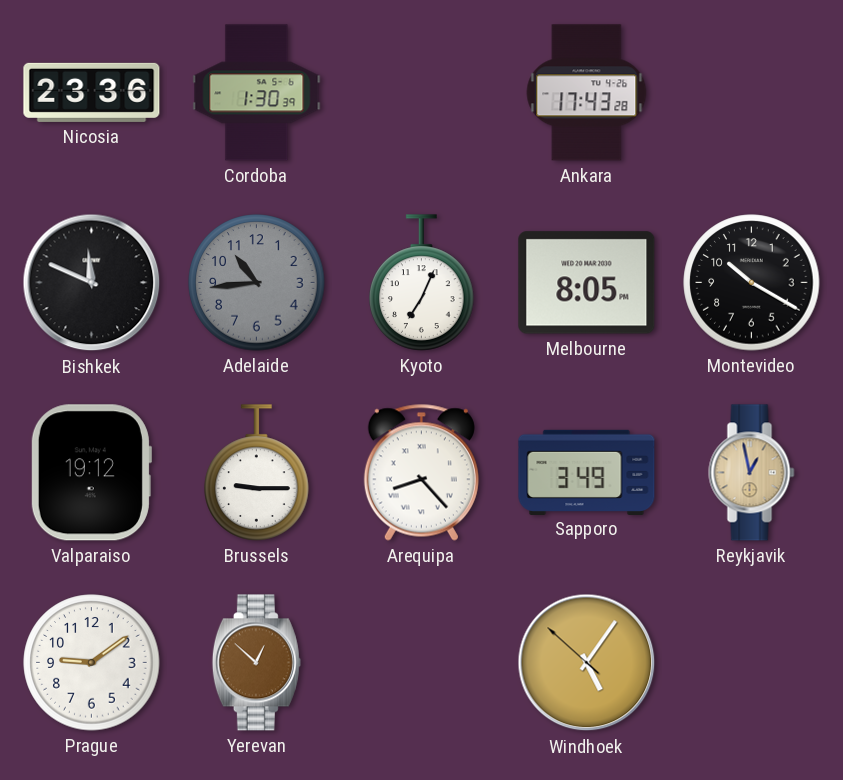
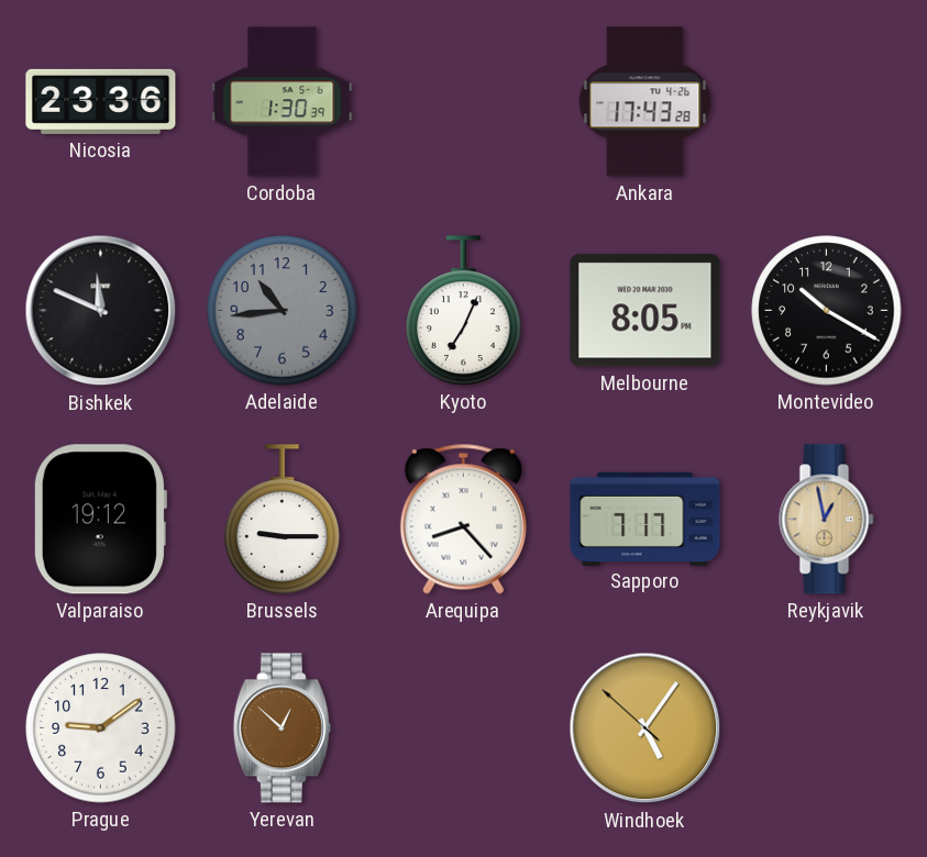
Sapporo: 3:49 -> 7:17 (645, 519)
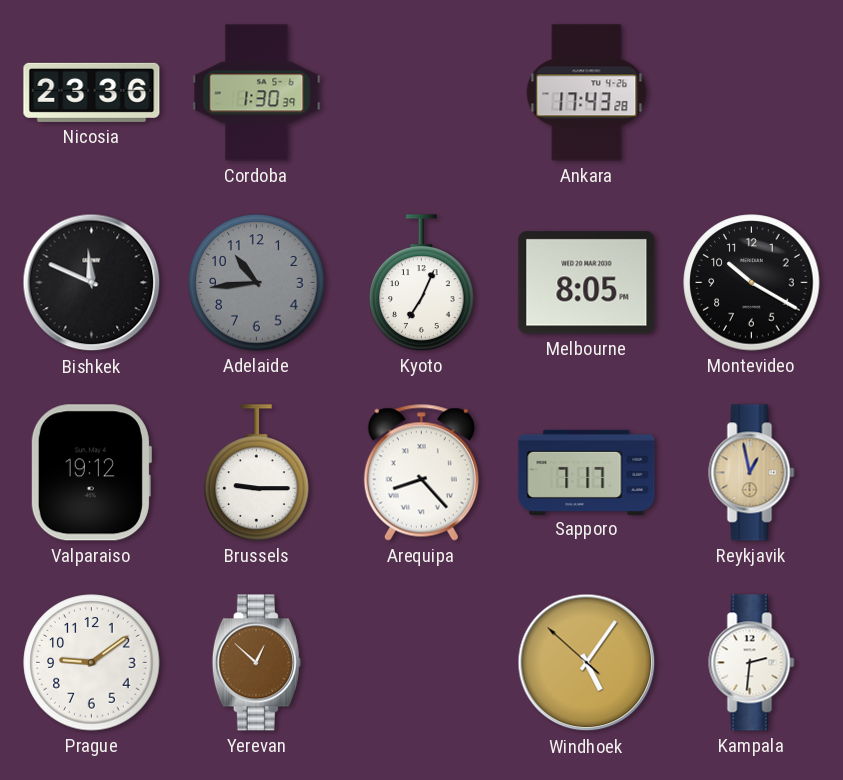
Kampala: none -> 2:31 (752, 663)
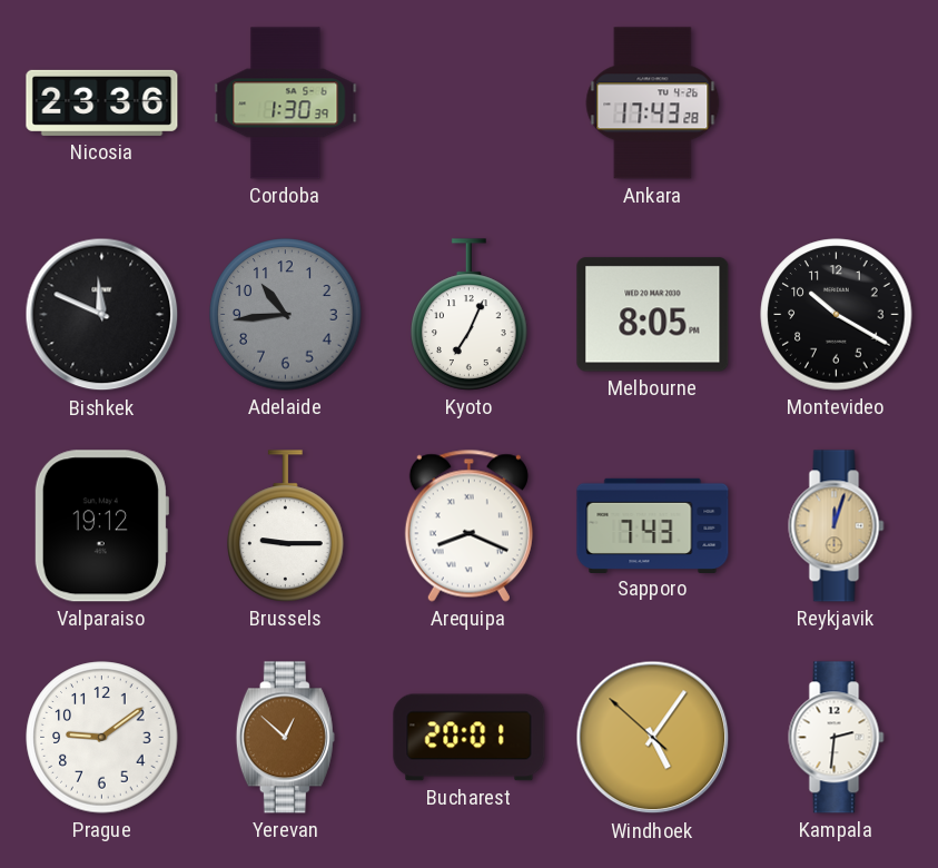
Arequipa: 8:23 -> 8:19 (468, 525)
Sapporo: 7:17 -> 7:43 (653, 525)
Reykjavik: 12:58 -> 12:03 (837, 526)
Bucharest: none -> 20:01 (470, 738)
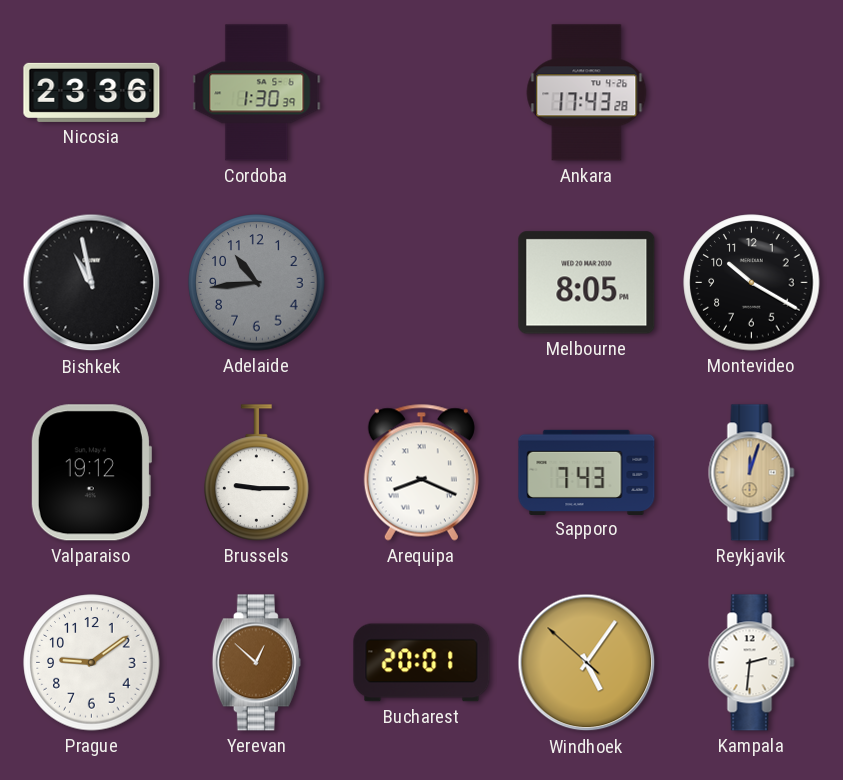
Bishkek: 11:49 -> 10:58 (92, 283)
Kyoto: 7:04 -> none (470, 315)
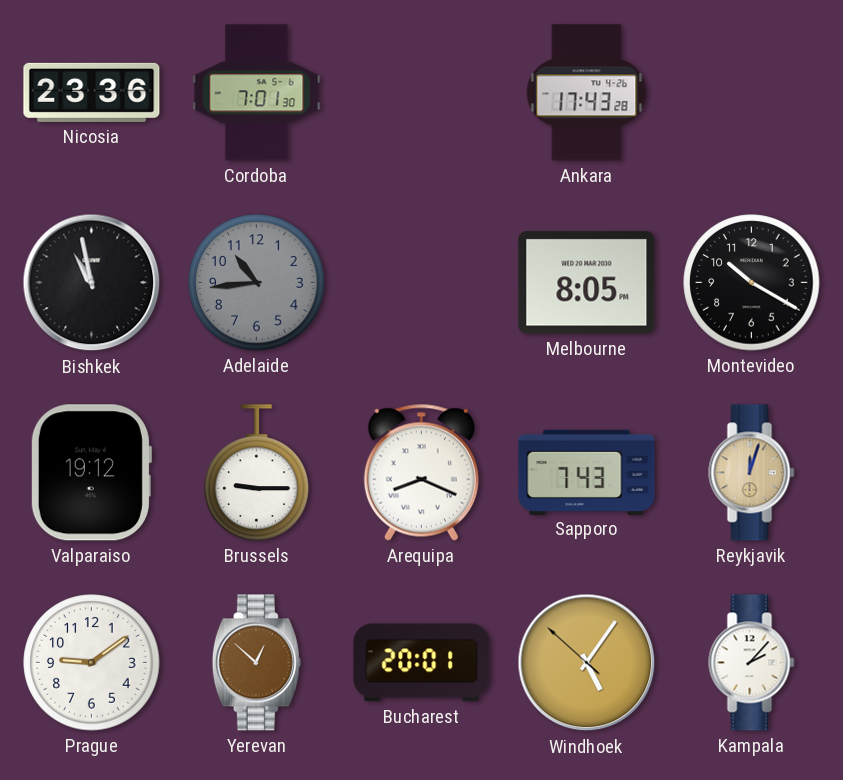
Cordoba: 1:30 -> 7:01 (257, 93)
Kampala: 2:31 -> 2:07 (752, 663)
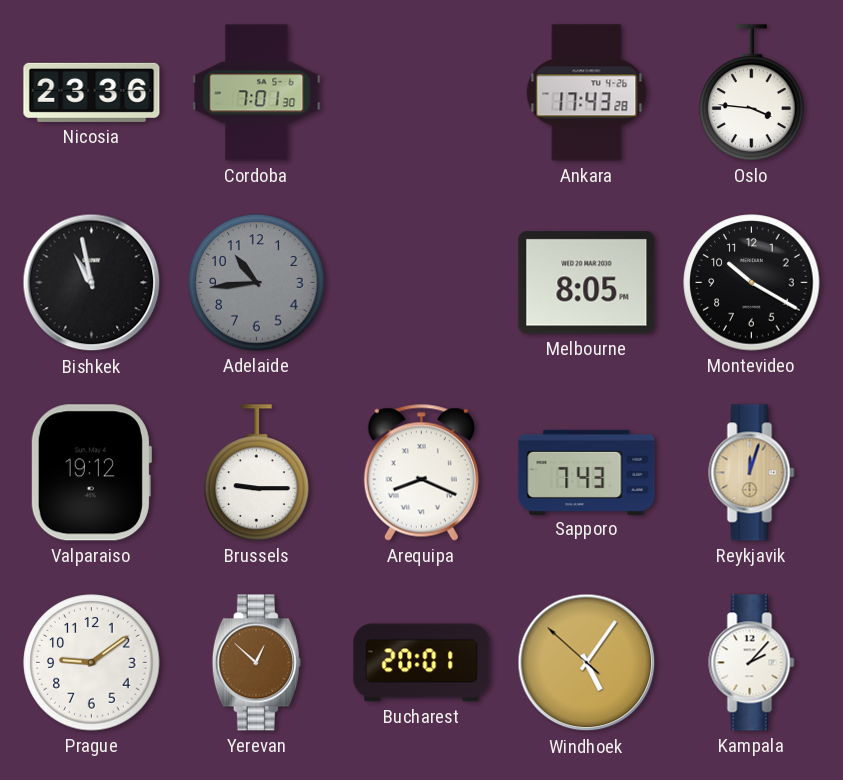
Oslo: none -> 3:46 (752, 93)
